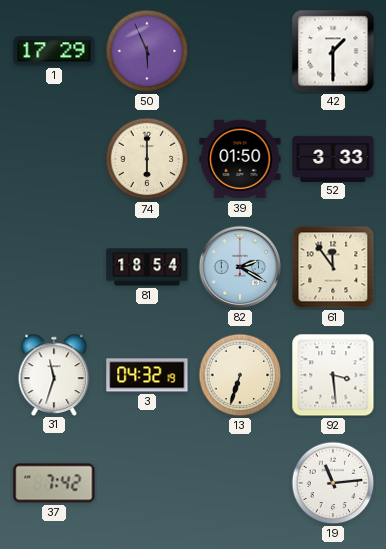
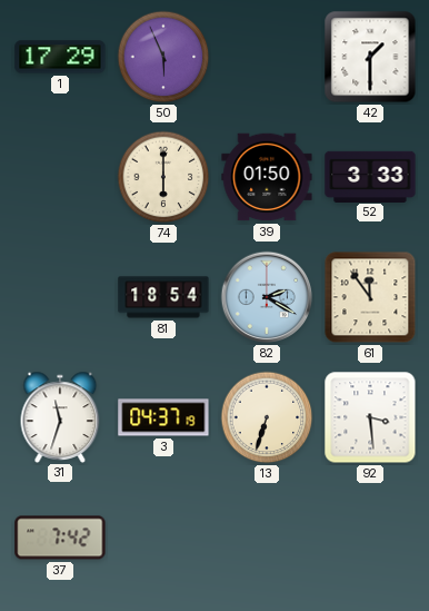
3: 04:32 -> 04:37 (163, 417)
19: 11:14 -> none (333, 483)
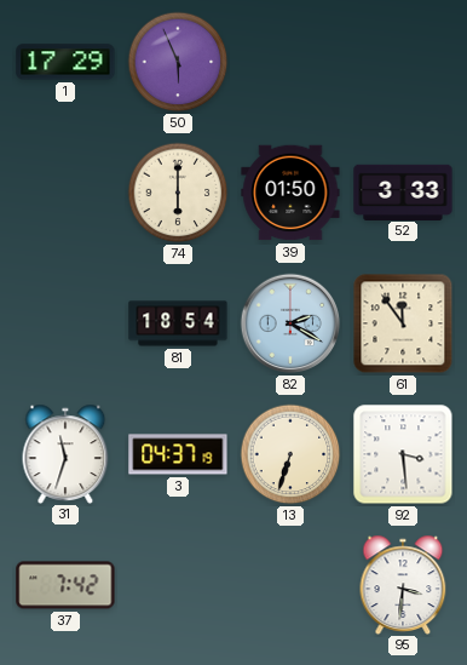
42: 1:30 -> none (370, 57)
95: none -> 3:31 (403, 584)
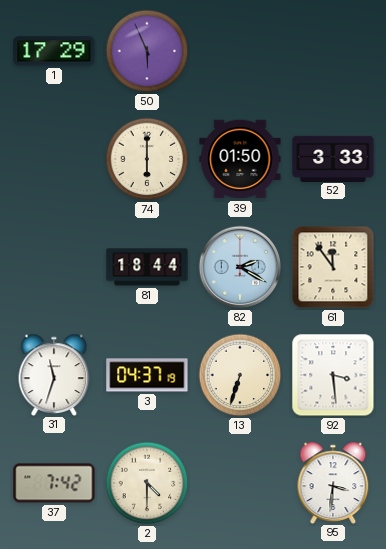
81: 18:54 -> 18:44 (147, 267)
2: none -> 4:30 (147, 483)
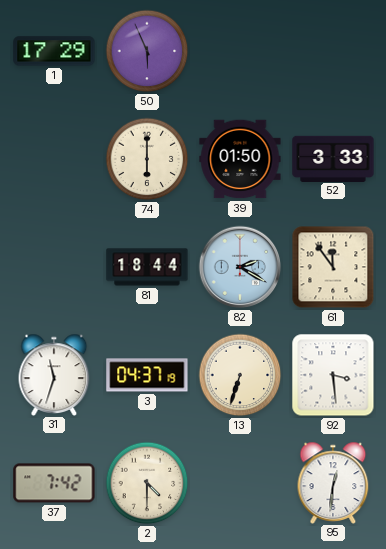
95: 3:31 -> 12:31 (333, 482)
